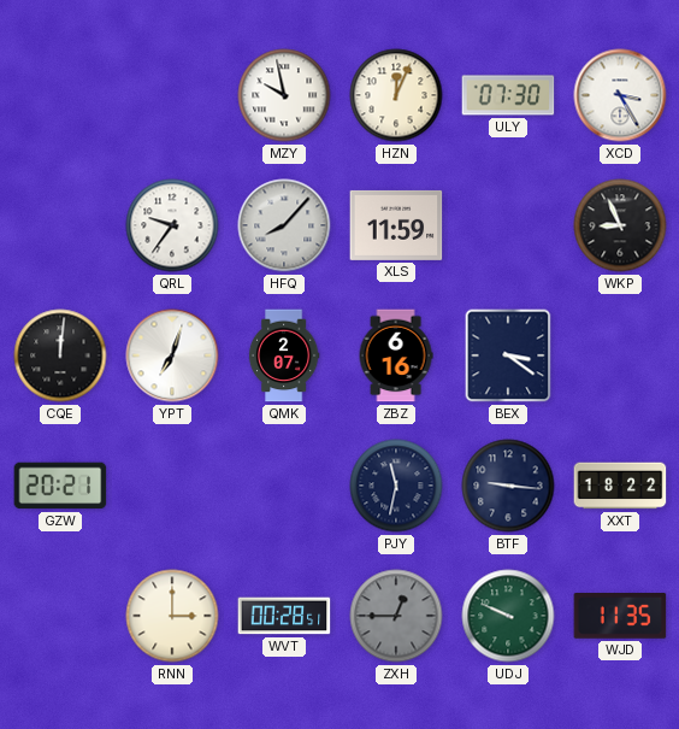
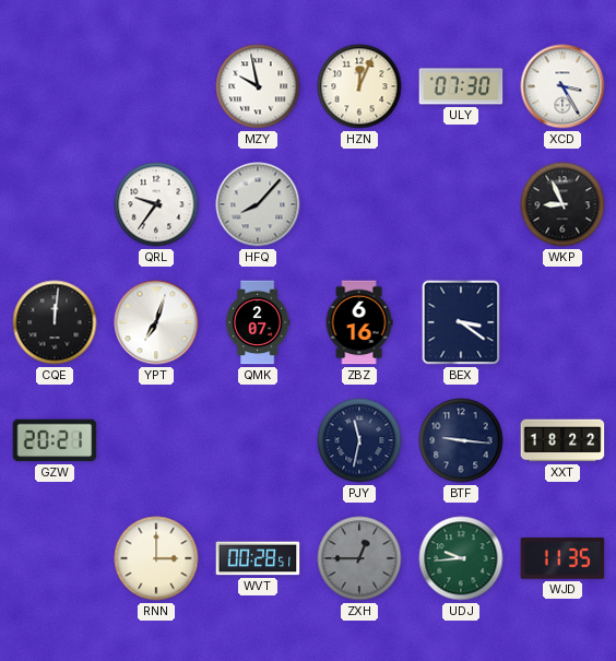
XLS: 11:59 -> none (396, 225)
UDJ: 9:49 -> 9:44 (461, 558)
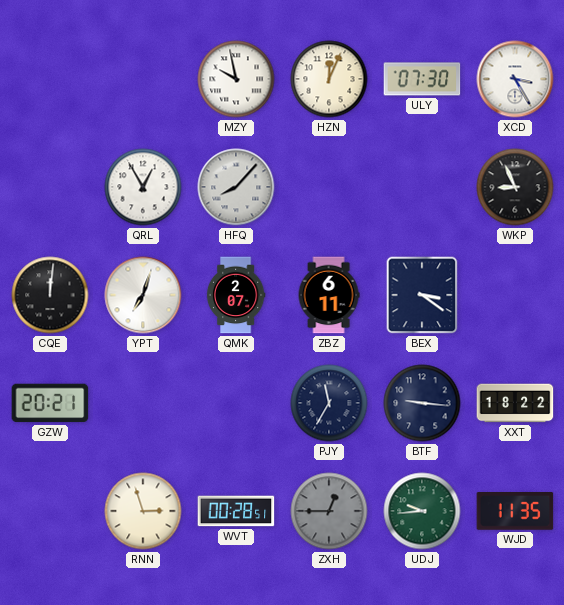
QRL: 9:36 -> 12:55 (143, 187)
ZBZ: 6:16 -> 6:11 (329, 295)
PJY: 11:32 -> 11:35 (329, 403)
RNN: 3:00 -> 2:57 (143, 511)
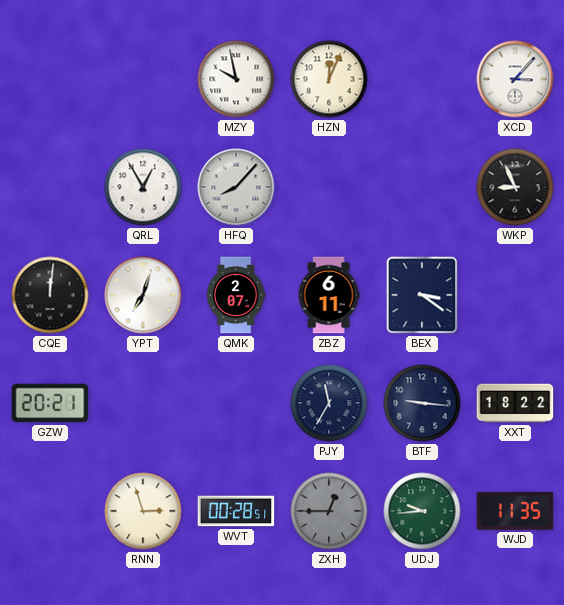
ULY: 07:30 -> none (422, 79)
XCD: 3:25 -> 3:07 (515, 79)
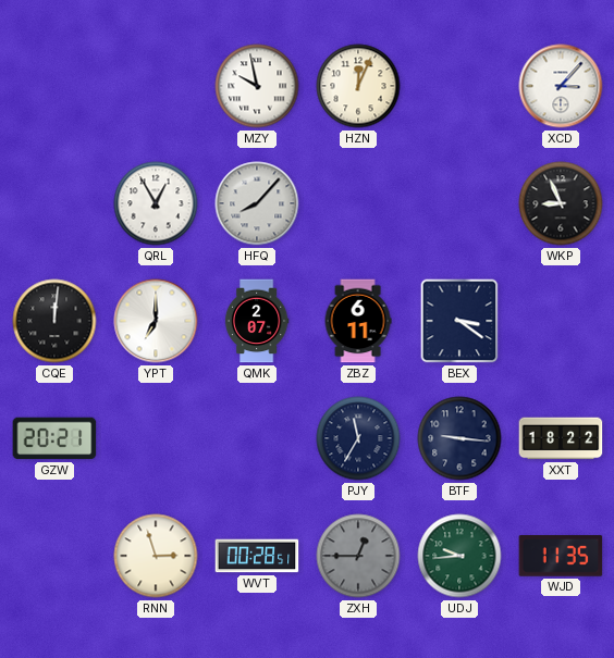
YPT: 7:03 -> 7:00 (156, 321)
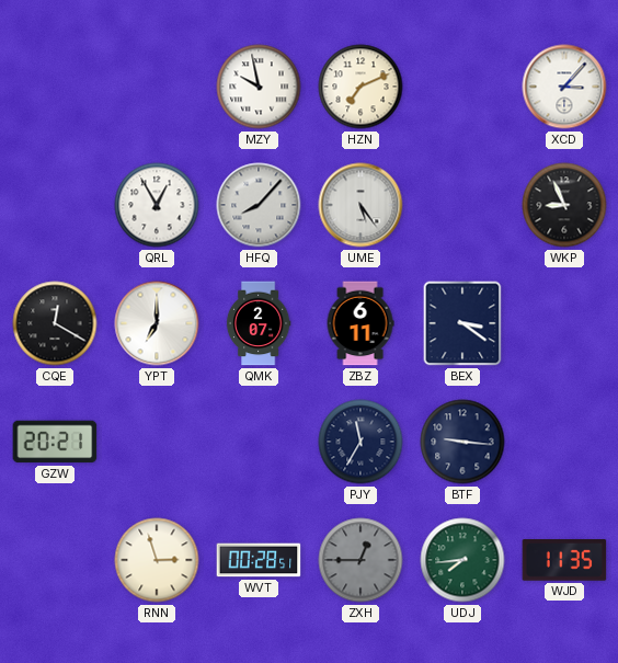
HZN: 12:04 -> 7:11 (360, 87)
UME: none -> 5:24 (360, 205)
CQE: 12:01 -> 12:20 (55, 323)
XXT: 18:22 -> none (561, 438)
UDJ: 9:44 -> 7:44 (462, 560)
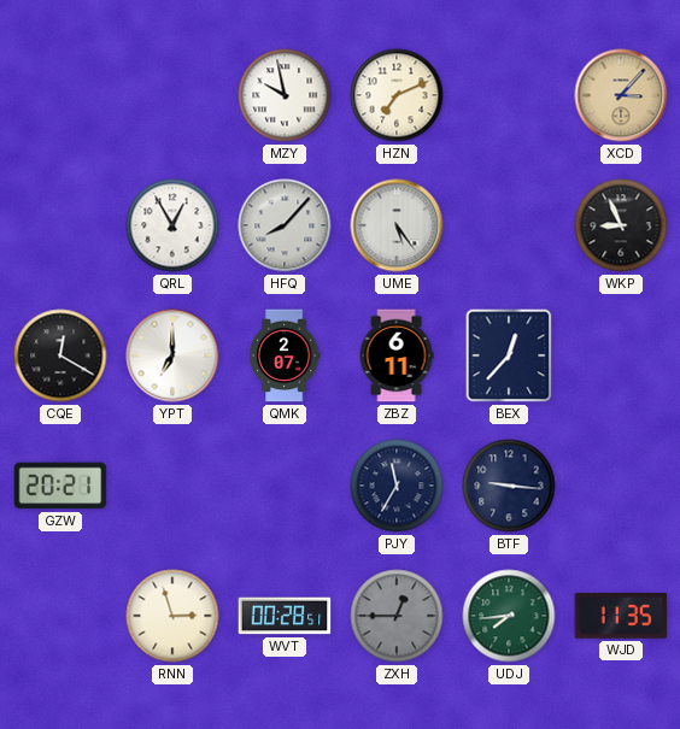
XCD dial: white -> champagne (621, 95)
BEX: 3:21 -> 12:37 (509, 355)
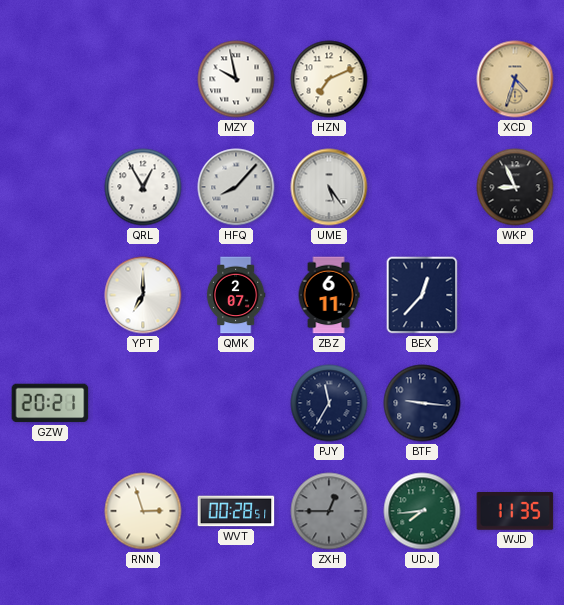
XCD: 3:07 -> 4:33 (515, 79)
CQE: 12:20 -> none (60, 355)
